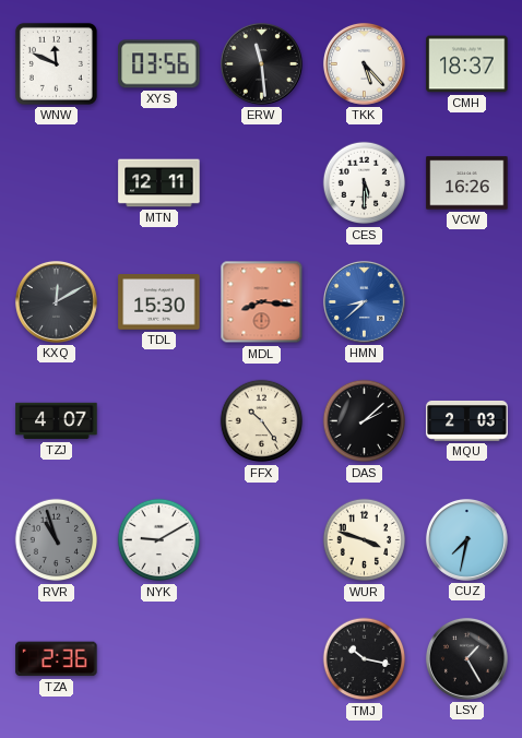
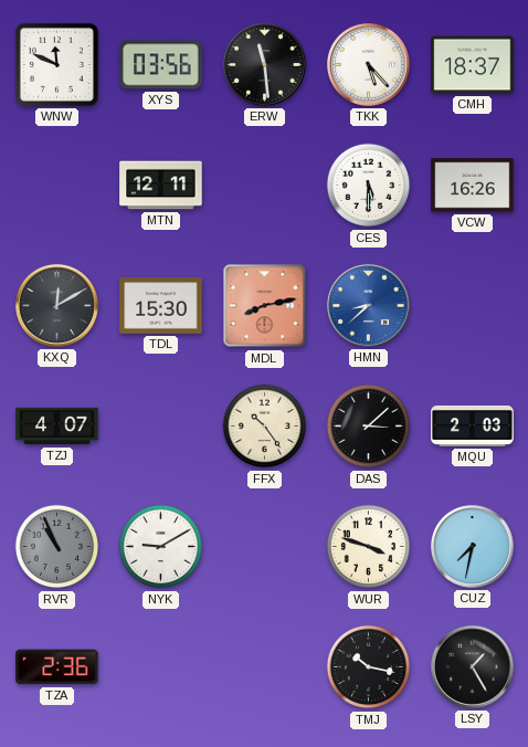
MDL: 8:16 -> 8:13 (265, 306)
DAS: 2:08 -> 3:08 (369, 427)
RVR: 10:57 -> 10:56 (57, 547)
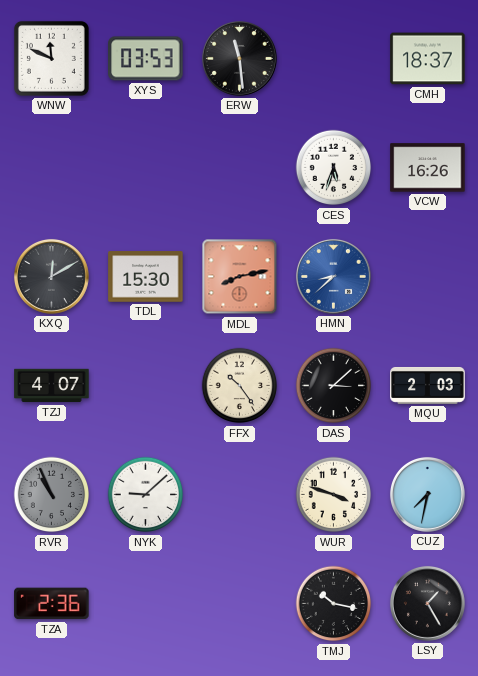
XYS: 03:56 -> 03:53 (146, 59)
TKK: 5:23 -> none (368, 64)
MTN: 12:11 -> none (161, 186)
CES: 5:30 -> 5:33 (334, 168)
NYK: 9:10 -> 9:08 (146, 495)
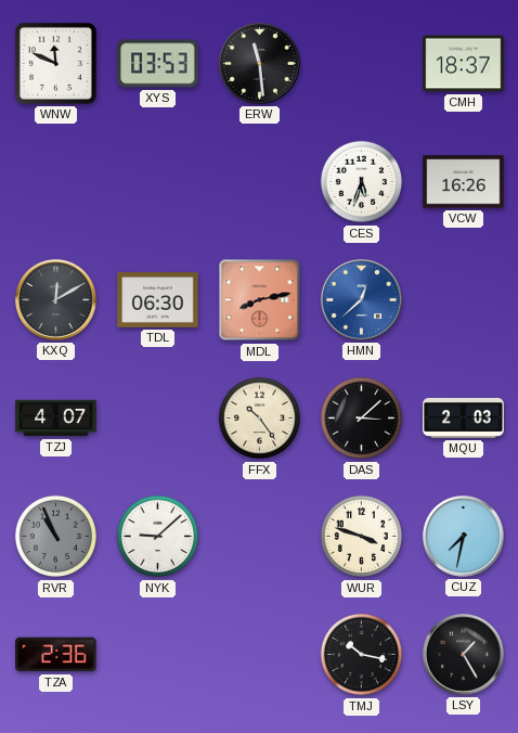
TDL: 15:30 -> 06:30 (158, 300)
HMN: 8:38 -> 12:38 (361, 299)
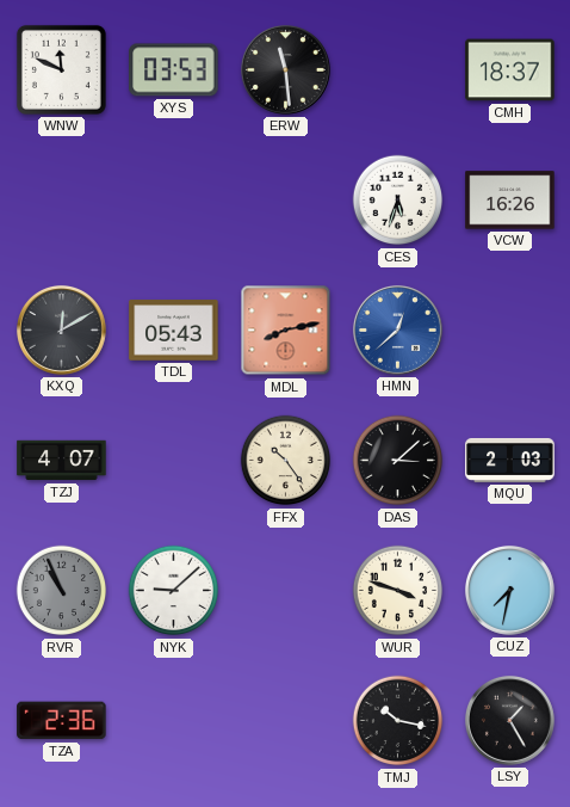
TDL: 06:30 -> 05:43 (174, 331)
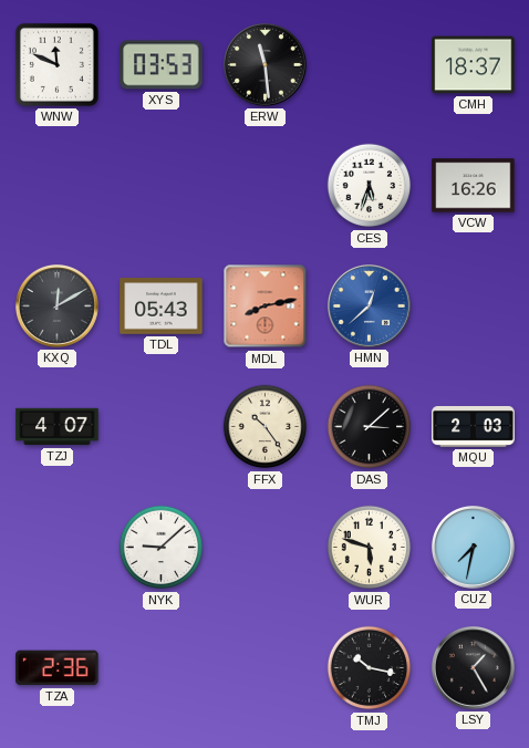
RVR: 10:56 -> none (62, 591)
WUR: 3:48 -> 5:48 (370, 548)
